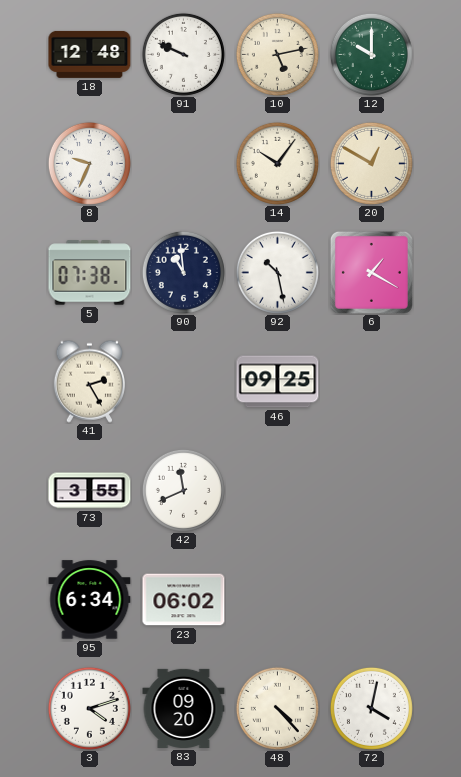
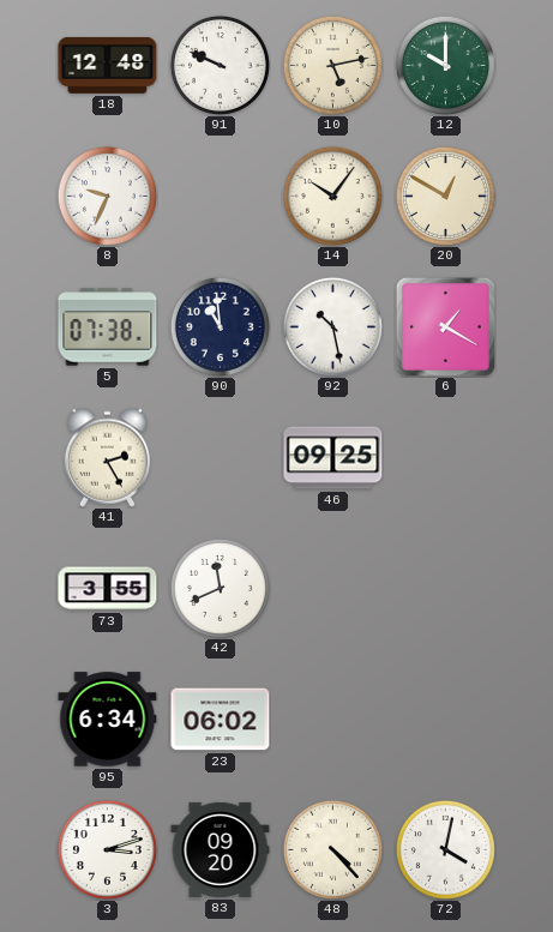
3: 4:12 -> 3:12 (107, 849)
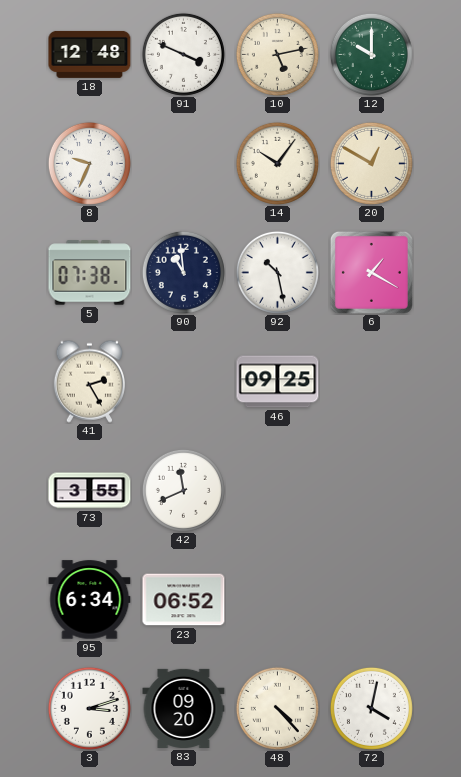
91: 9:49 -> 3:49 (183, 54)
23: 06:02 -> 06:52 (184, 600)
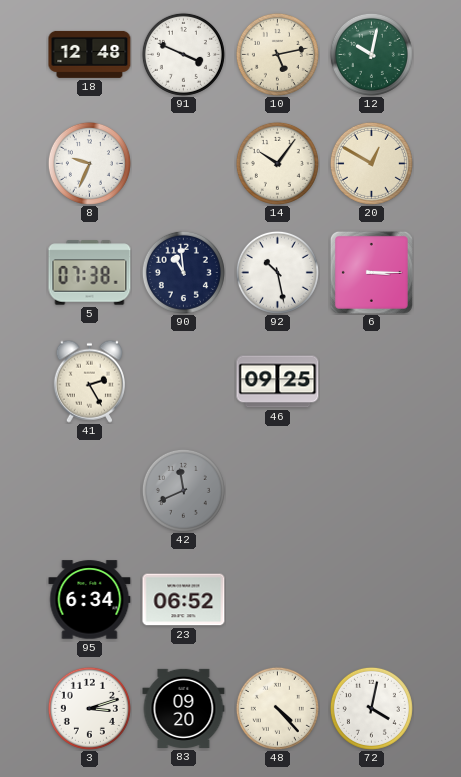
12: 10:00 -> 10:02 (371, 54)
6: 1:20 -> 3:15 (371, 272)
73: 3:55 -> none (90, 491)
42 dial: white -> grey (183, 490)
